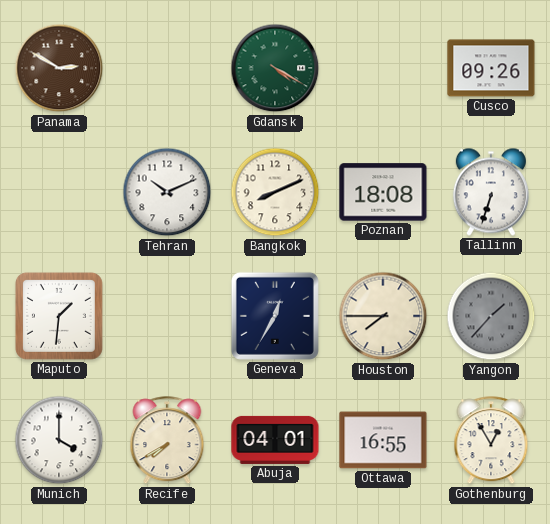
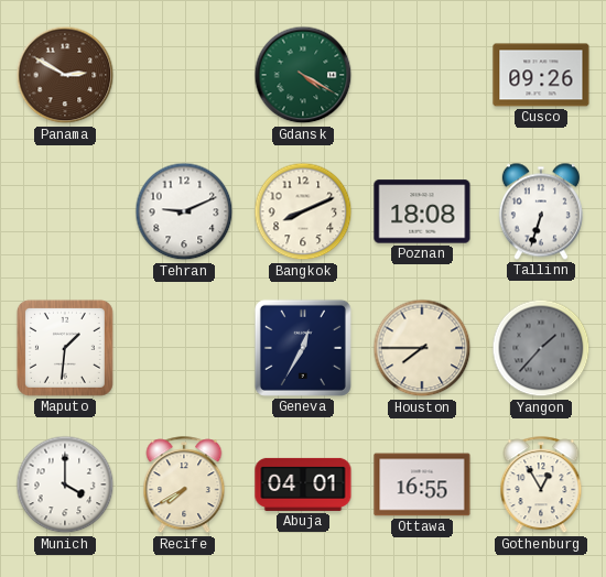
Tehran: 10:11 -> 9:11 (184, 211)
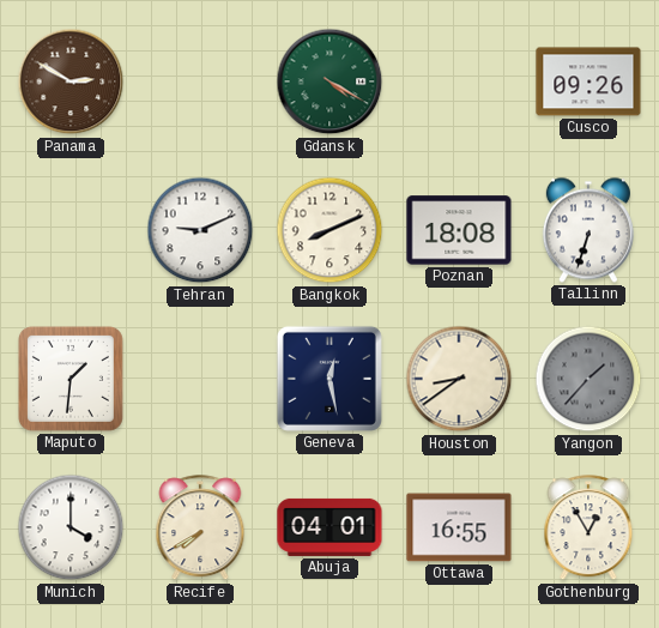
Geneva: 12:35 -> 12:28 (329, 379)
Houston: 7:45 -> 8:39 (459, 379)
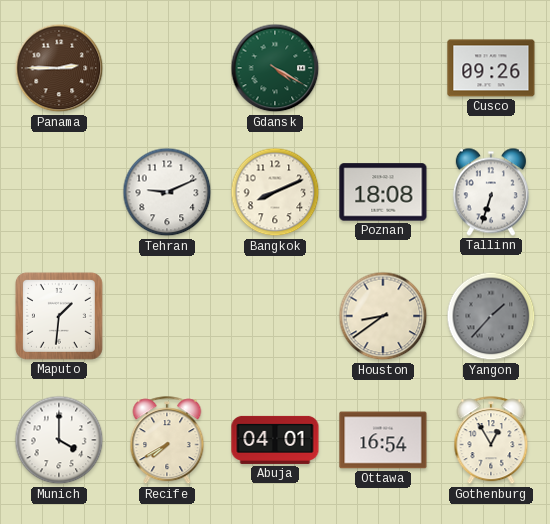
Panama: 2:50 -> 2:45 (59, 68)
Geneva: 12:28 -> none (329, 379)
Ottawa: 16:55 -> 16:54 (383, 440)
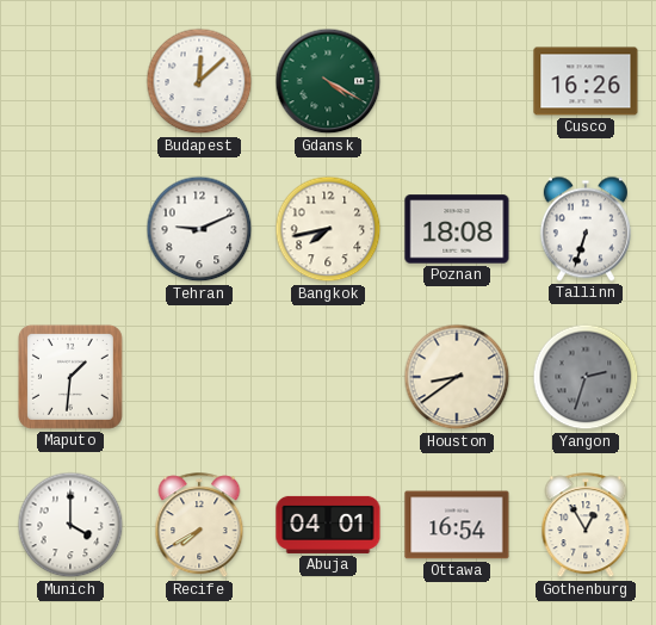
Panama: 2:45 -> none (59, 68)
Budapest: none -> 12:08 (199, 81)
Cusco: 09:26 -> 16:26 (586, 81)
Bangkok: 8:11 -> 7:43 (328, 229)
Yangon: 1:37 -> 2:33 (586, 377)
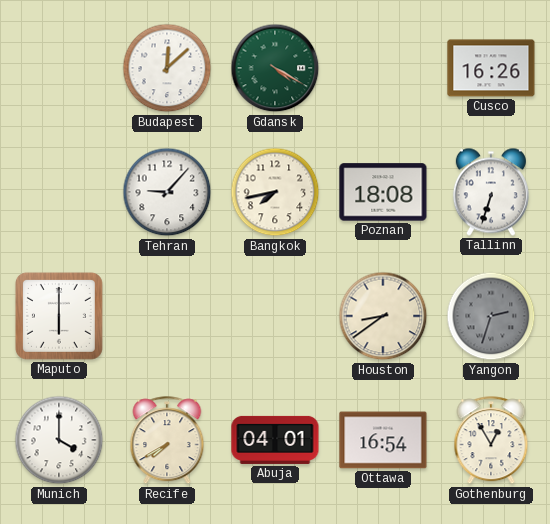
Tehran: 9:11 -> 9:07 (167, 192)
Maputo: 1:31 -> 6:00 (59, 316)
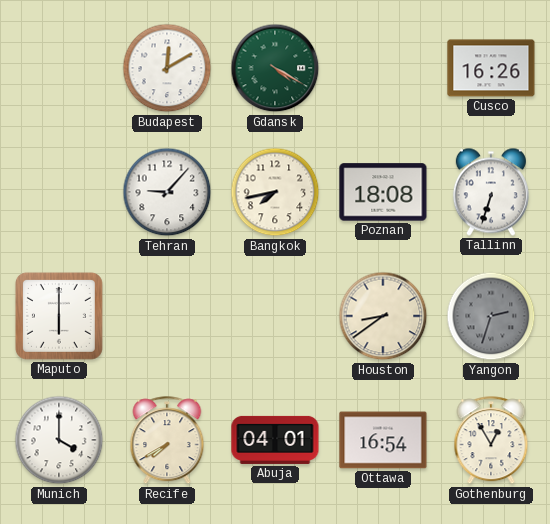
Budapest: 12:08 -> 12:10 (167, 68)
